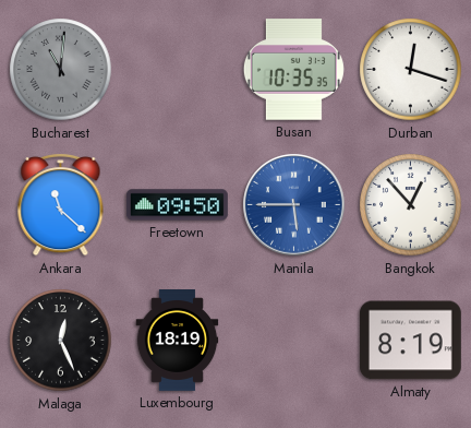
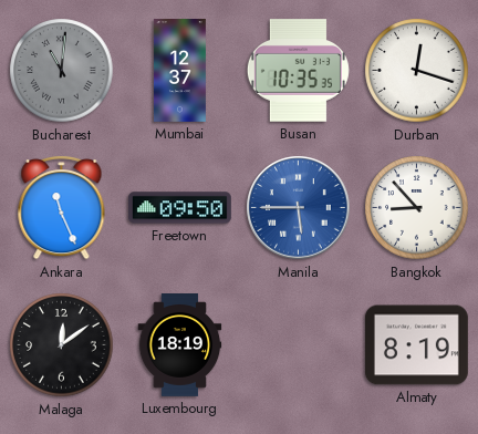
Mumbai: none -> 12:37 (179, 71)
Ankara: 11:22 -> 11:26 (62, 207)
Bangkok: 12:53 -> 8:53 (417, 208)
Malaga: 12:26 -> 12:09 (62, 345)
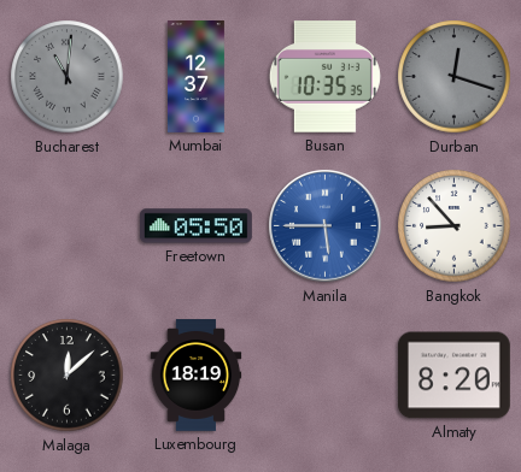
Durban dial: white -> grey (455, 77)
Ankara: 11:26 -> none (62, 207)
Freetown: 09:50 -> 05:50 (195, 226)
Malaga: 12:09 -> 12:08 (68, 376)
Almaty: 8:19 -> 8:20 (453, 376)
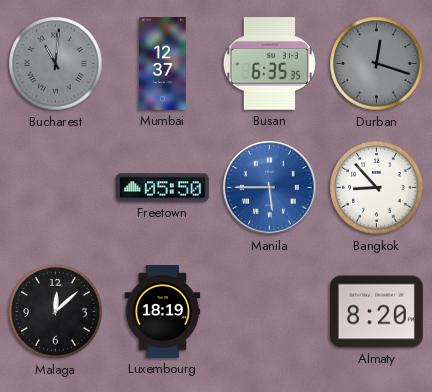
Busan: 10:35 -> 6:35 (269, 64)
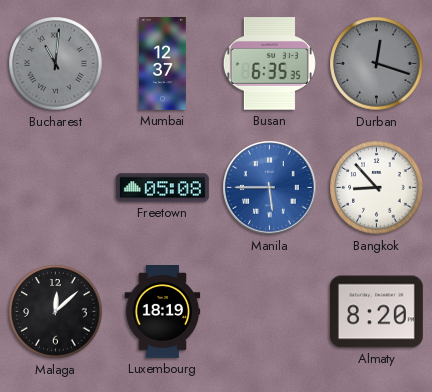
Freetown: 05:50 -> 05:08 (162, 188)
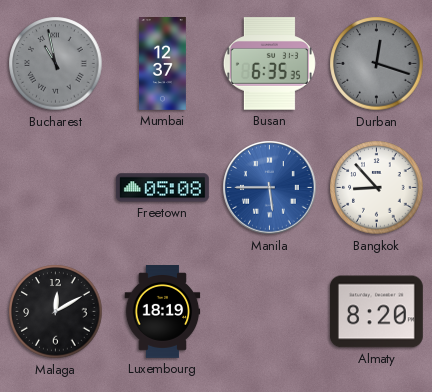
Bucharest: 11:01 -> 10:58 (56, 64)
Malaga: 12:08 -> 12:10 (56, 312)
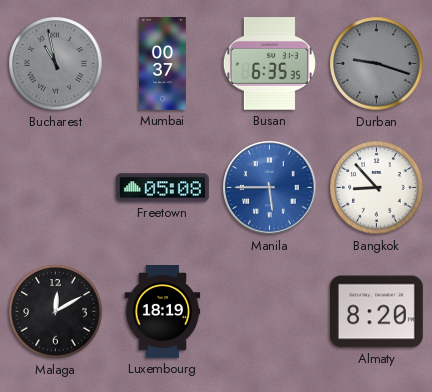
Mumbai: 12:37 -> 00:37 (162, 64)
Durban: 12:18 -> 9:18 (377, 64)
